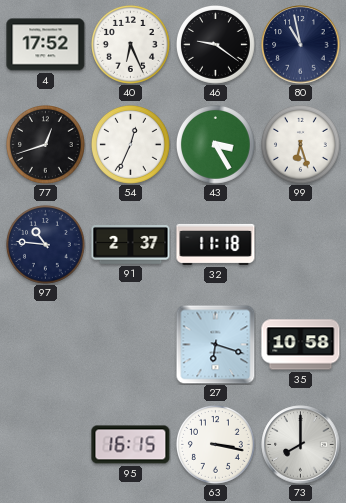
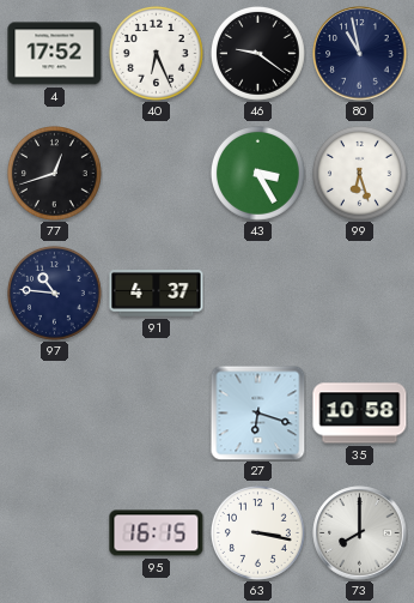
54: 12:34 -> none (130, 144)
91: 2:37 -> 4:37 (157, 294)
32: 11:18 -> none (216, 244)
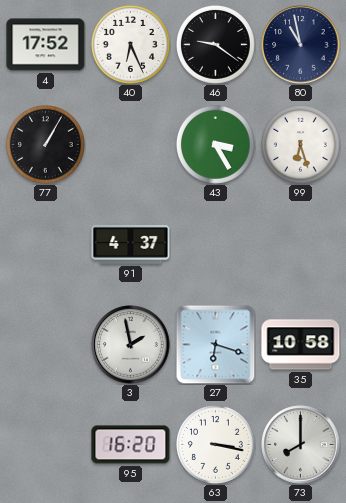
77: 12:42 -> 1:05 (45, 144)
97: 10:46 -> none (54, 293)
3: none -> 1:58 (131, 345)
95: 16:15 -> 16:20 (131, 445)
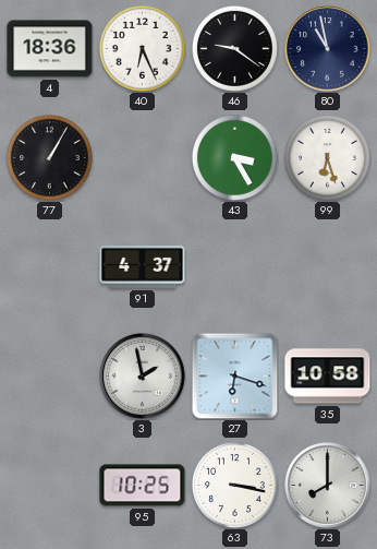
4: 17:52 -> 18:36 (50, 49)
95: 16:20 -> 10:25 (143, 486)
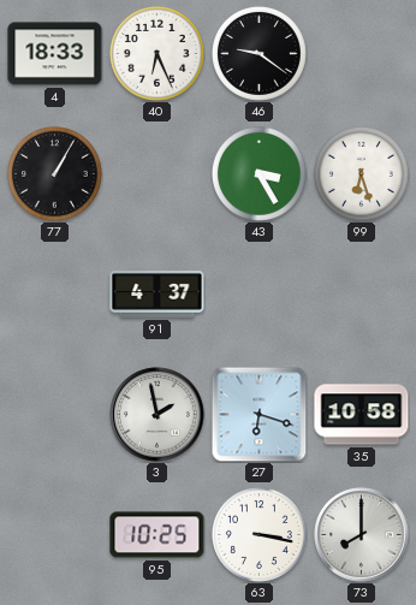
4: 18:36 -> 18:33 (55, 54)
80: 10:58 -> none (328, 49)
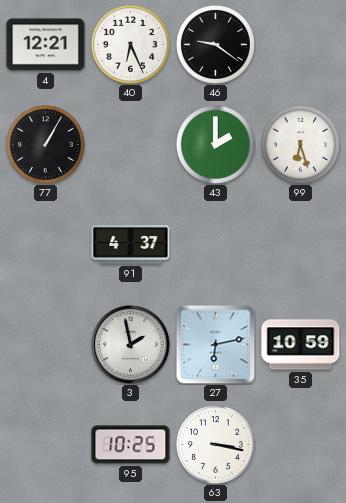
4: 18:33 -> 12:21 (46, 45)
43: 3:25 -> 2:00 (215, 144)
27: 6:18 -> 6:13 (215, 344)
35: 10:58 -> 10:59 (301, 345)
73: 8:00 -> none (362, 535)
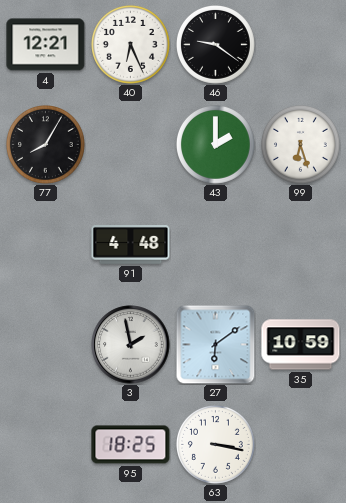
77: 1:05 -> 8:05 (45, 144)
91: 4:37 -> 4:48 (131, 245)
27: 6:13 -> 6:09 (215, 344)
95: 10:25 -> 18:25 (131, 445)
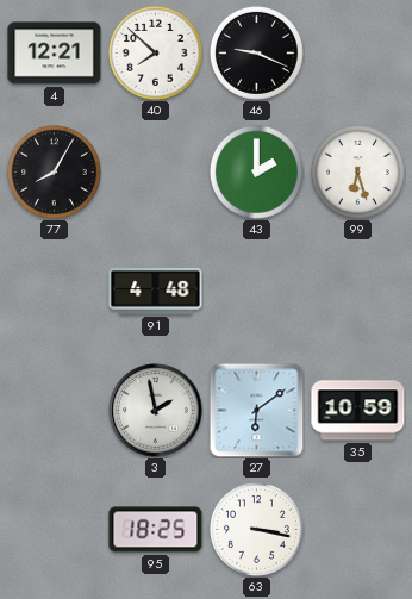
40: 6:26 -> 7:52 (155, 52)
46: 9:21 -> 9:19 (256, 52)
